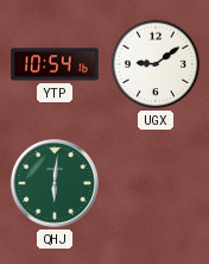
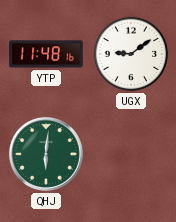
YTP: 10:54 -> 11:48 (46, 54)
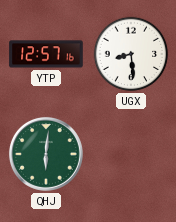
YTP: 11:48 -> 12:57 (46, 54)
UGX: 9:09 -> 8:29 (131, 54)
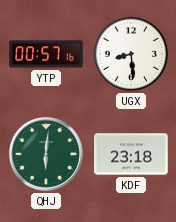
YTP: 12:57 -> 00:57 (46, 54)
KDF: none -> 23:18 (131, 154)
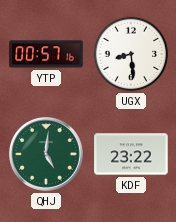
QHJ: 6:01 -> 5:01 (46, 154)
KDF: 23:18 -> 23:22 (131, 154)
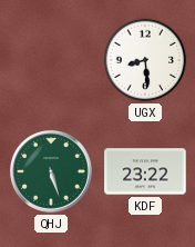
YTP: 00:57 -> none (46, 54)
QHJ: 5:01 -> 5:27 (51, 171)
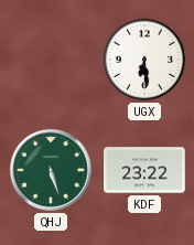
UGX: 8:29 -> 6:29 (144, 60)
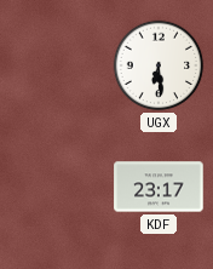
QHJ: 5:27 -> none (51, 170)
KDF: 23:22 -> 23:17 (159, 187)
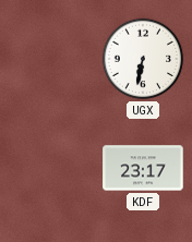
UGX: 6:29 -> 6:32 (143, 59)
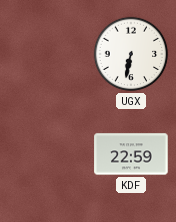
KDF: 23:17 -> 22:59 (131, 154)
